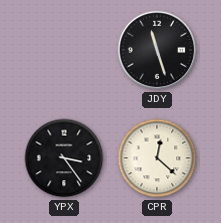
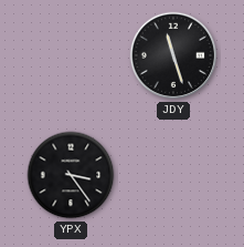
CPR: 12:22 -> none (157, 158)
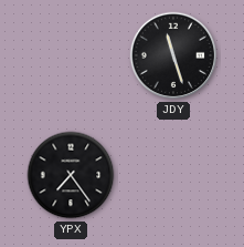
YPX: 3:24 -> 7:24 (71, 175)
